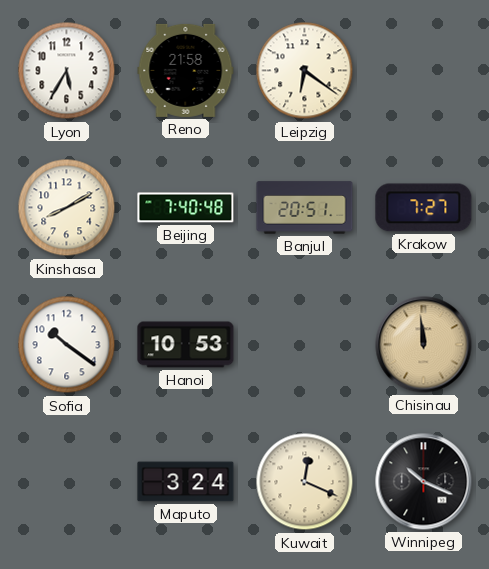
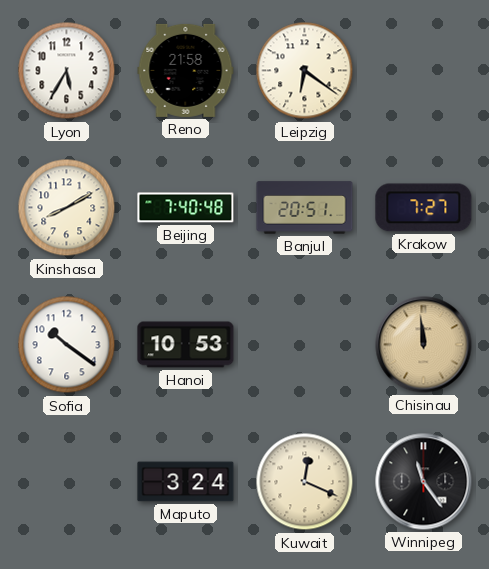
Winnipeg: 10:19 -> 11:24 (424, 482)
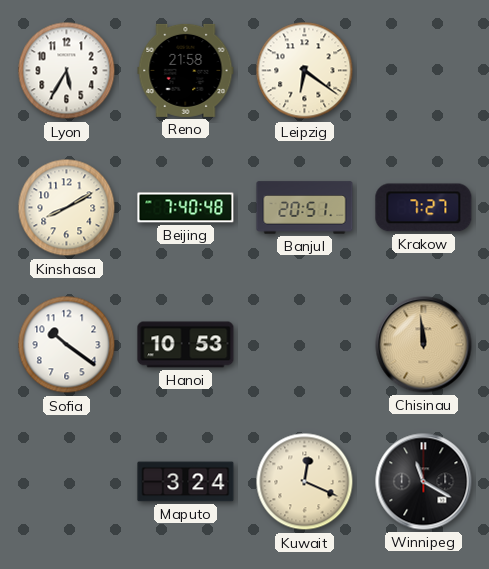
Winnipeg: 11:24 -> 11:20 (424, 482)
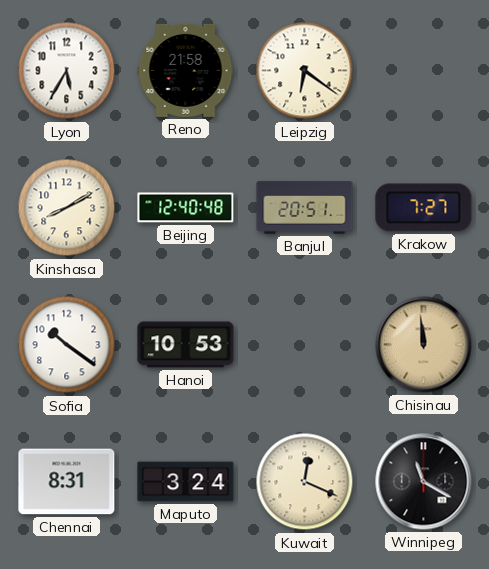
Beijing: 7:40 -> 12:40 (186, 208)
Chennai: none -> 8:31 (67, 482)
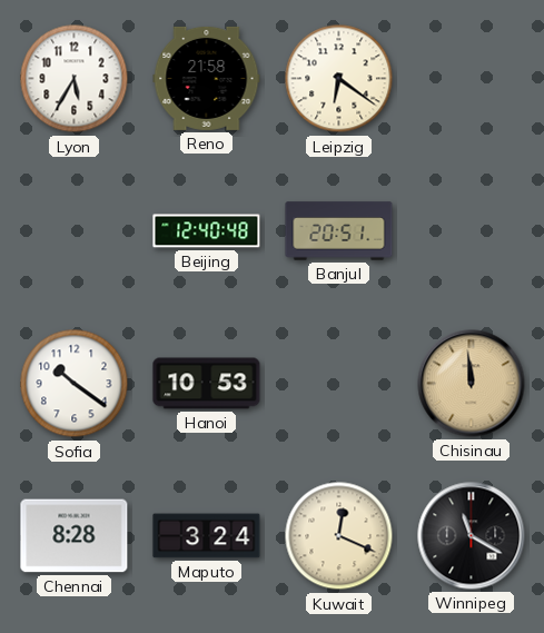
Kinshasa: 8:10 -> none (67, 208)
Krakow: 7:27 -> none (424, 208)
Chennai: 8:31 -> 8:28 (75, 536)
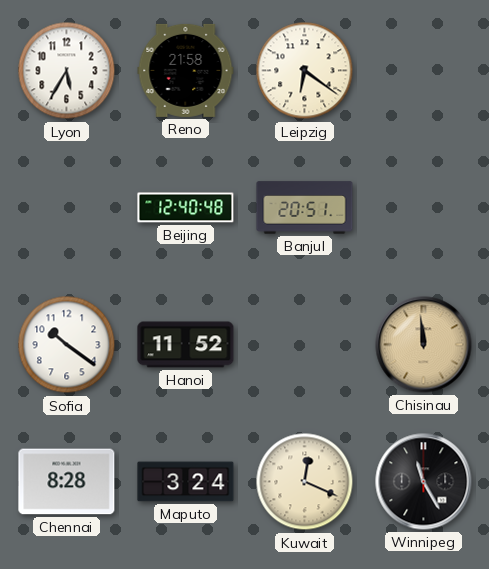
Hanoi: 10:53 -> 11:52 (186, 345)
Winnipeg: 11:20 -> 11:25 (424, 482)
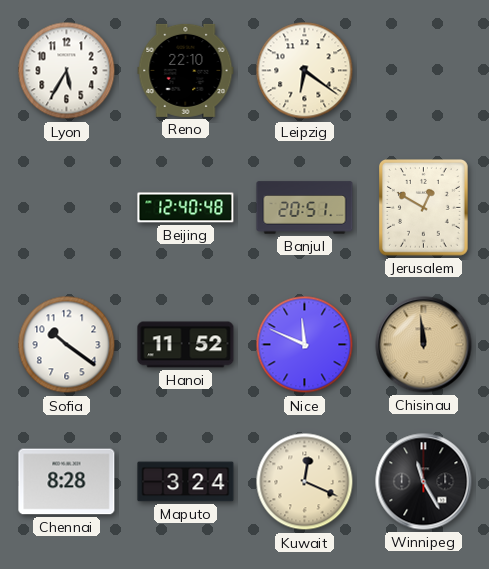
Reno: 21:58 -> 22:10 (186, 70)
Jerusalem: none -> 12:50 (424, 208)
Nice: none -> 11:49 (305, 345)
